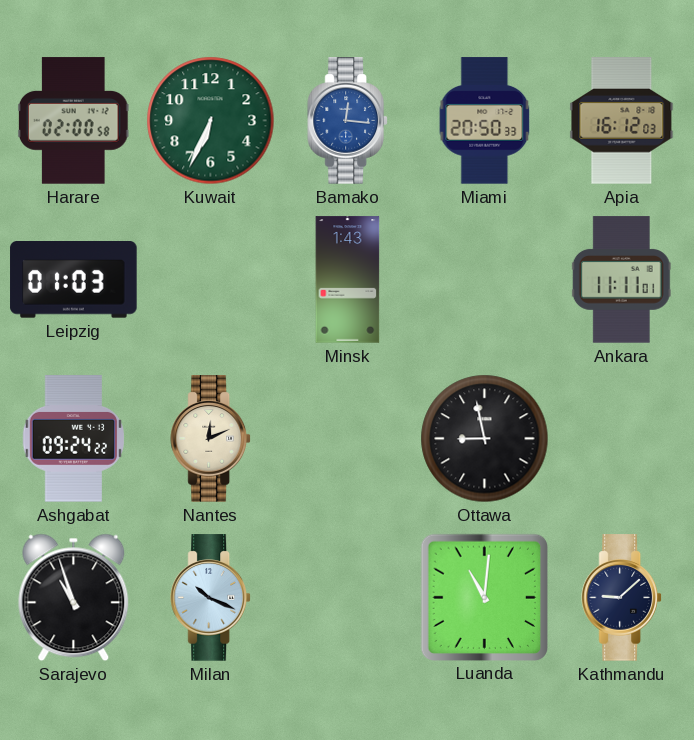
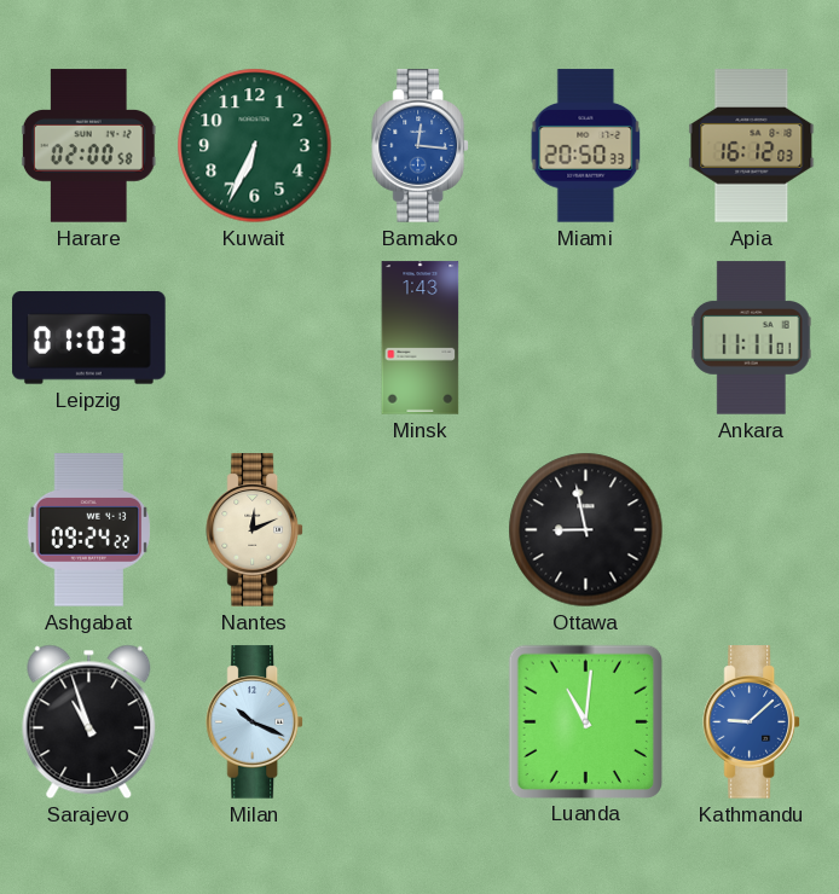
Kathmandu dial: navy -> blue (751, 722)
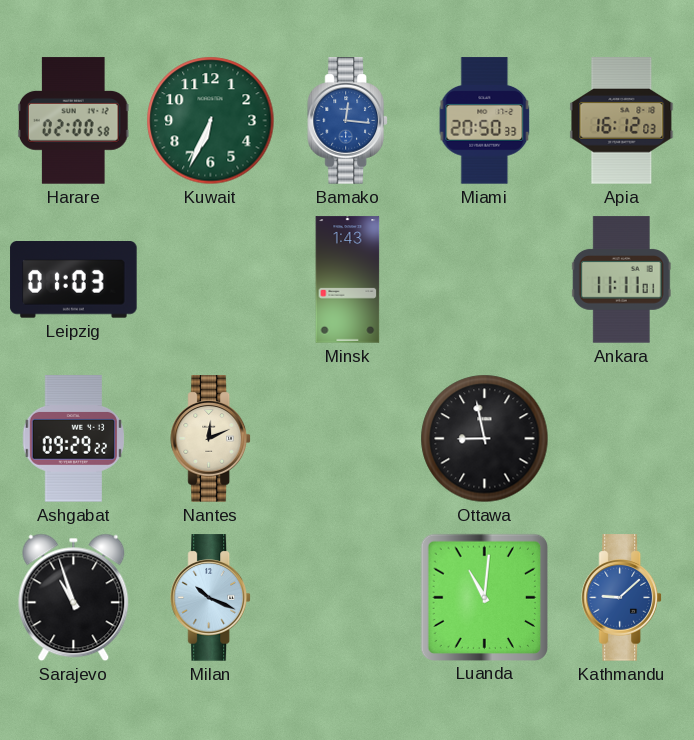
Ashgabat: 09:24 -> 09:29 (73, 439)
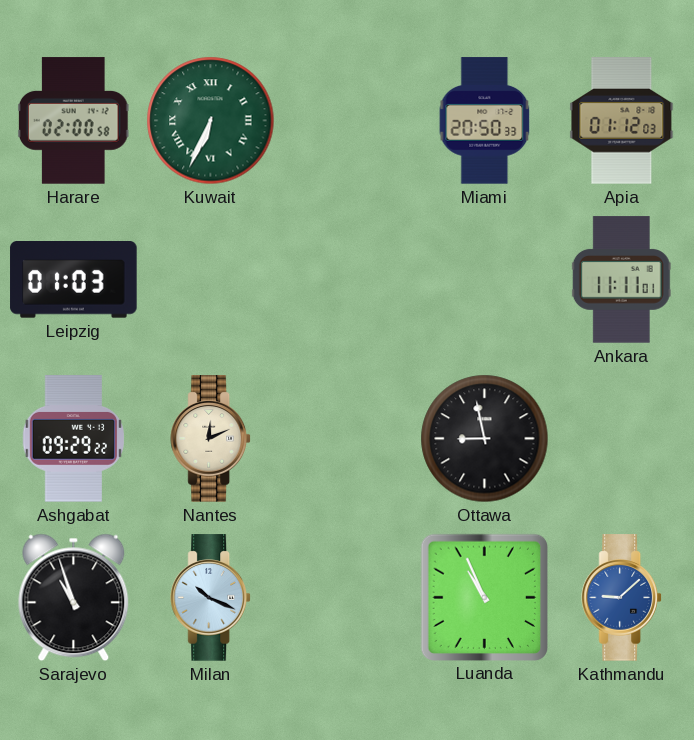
Kuwait numerals: Arabic -> Roman (211, 121)
Bamako: 12:16 -> none (347, 121)
Apia: 16:12 -> 01:12 (622, 121)
Minsk: 1:43 -> none (348, 280)
Luanda: 11:01 -> 10:56 (484, 597)
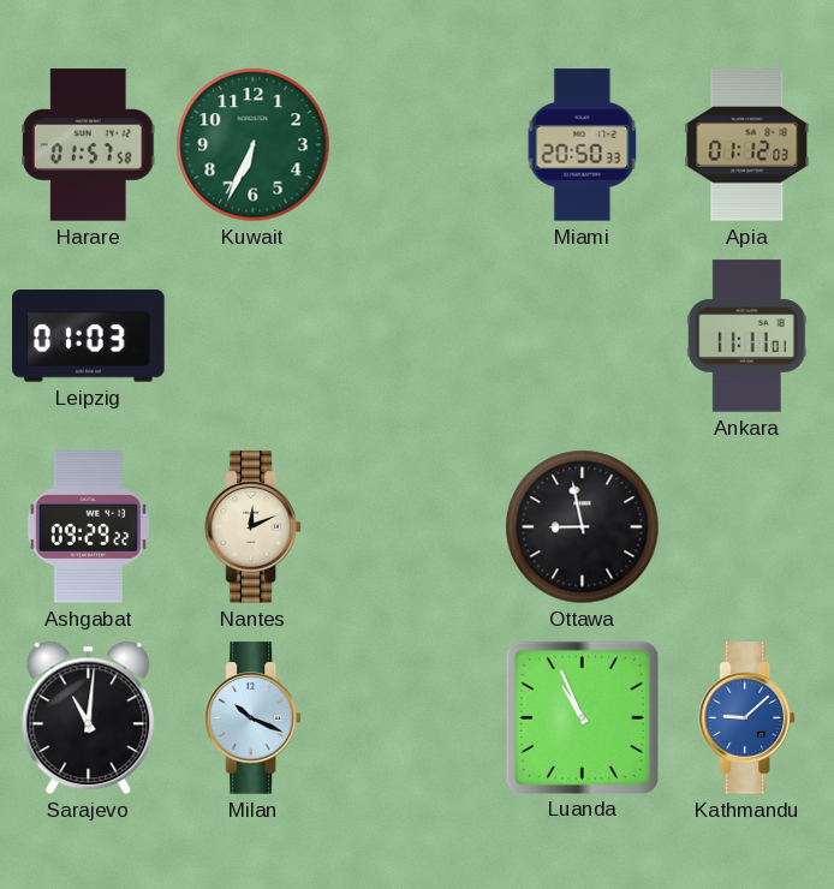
Harare: 02:00 -> 01:57 (88, 145)
Kuwait numerals: Roman -> Arabic (254, 145)
Sarajevo: 10:57 -> 11:01 (89, 718)
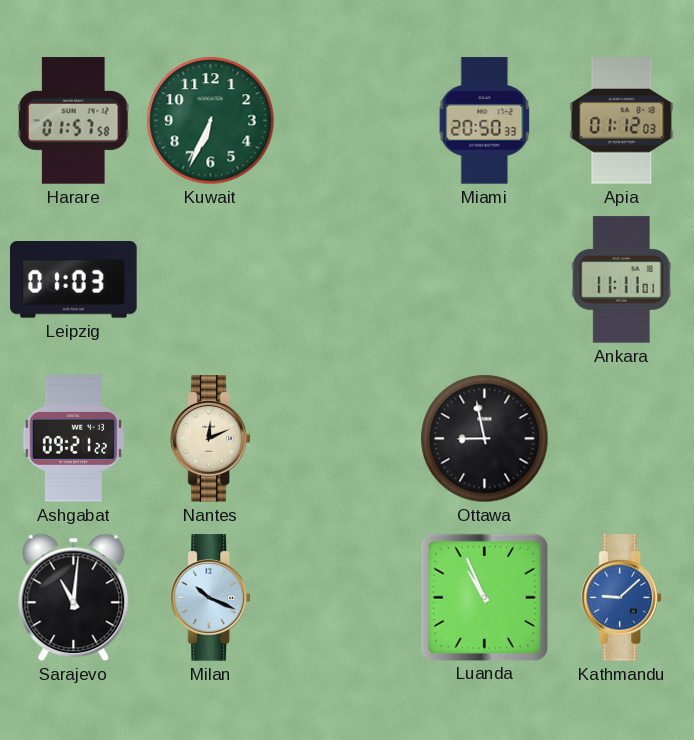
Ashgabat: 09:29 -> 09:21 (73, 439)
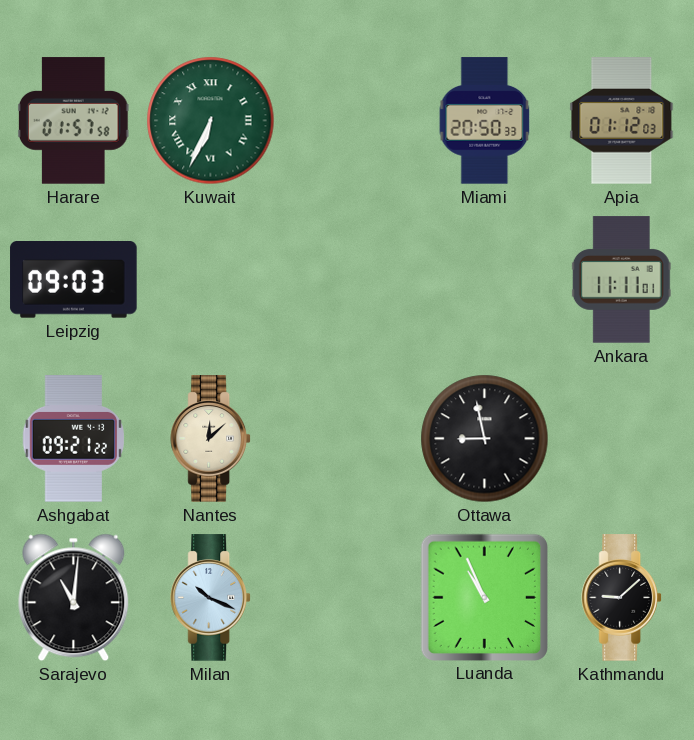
Kuwait numerals: Arabic -> Roman (211, 121)
Leipzig: 01:03 -> 09:03 (74, 280)
Nantes: 12:11 -> 12:08 (210, 439)
Kathmandu dial: blue -> black (621, 598)
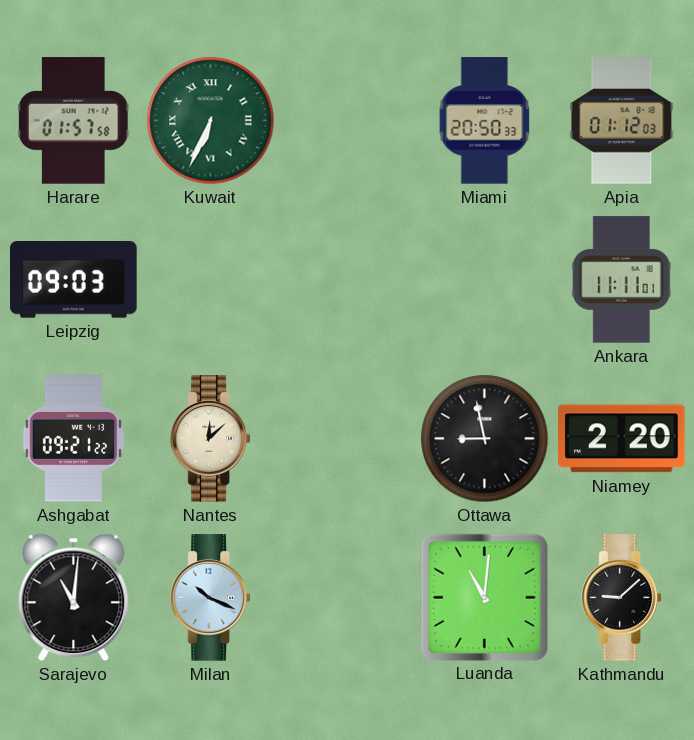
Niamey: none -> 2:20 (622, 439)
Luanda: 10:56 -> 11:01 (484, 597)
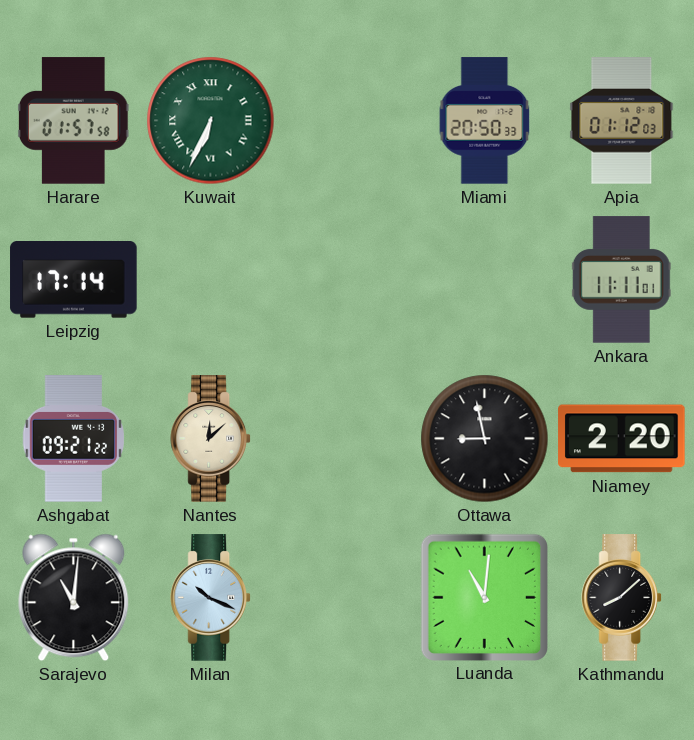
Leipzig: 09:03 -> 17:14 (74, 280)
Kathmandu: 9:08 -> 8:08 (621, 598)
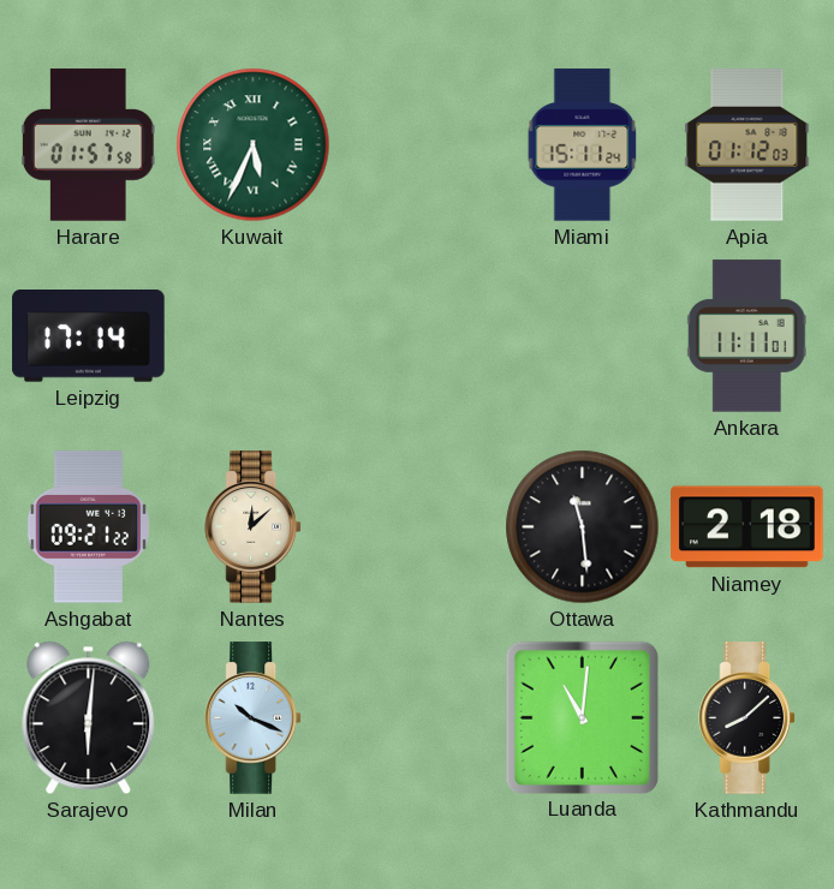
Kuwait: 6:34 -> 5:34 (254, 145)
Miami: 20:50 -> 15:11 (583, 145)
Ottawa: 8:58 -> 11:29 (583, 527)
Niamey: 2:20 -> 2:18 (747, 527)
Sarajevo: 11:01 -> 6:01 (89, 718)
